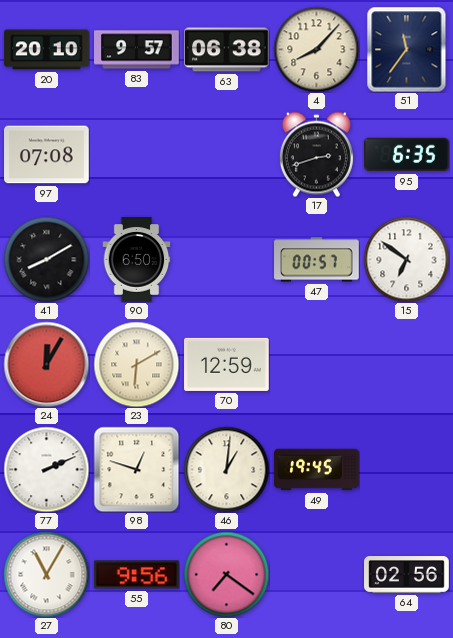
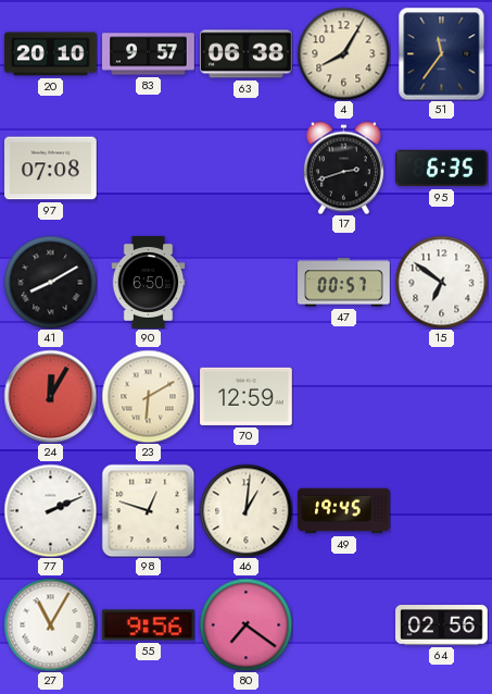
4: 8:07 -> 8:05 (343, 53)
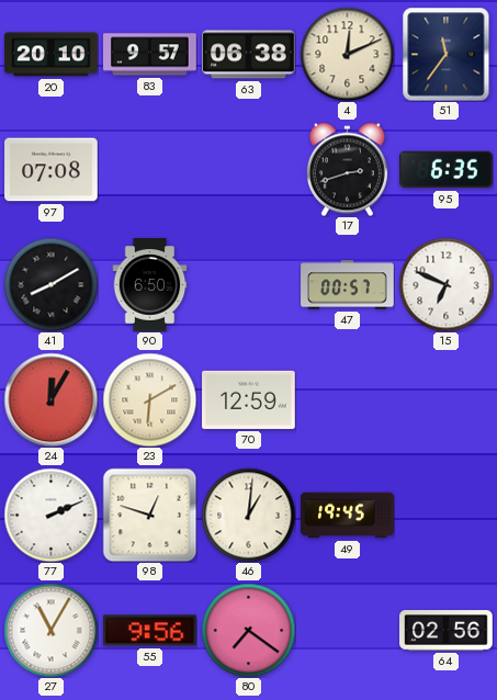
4: 8:05 -> 12:11 (347, 54)
15: 6:51 -> 6:49 (445, 284)
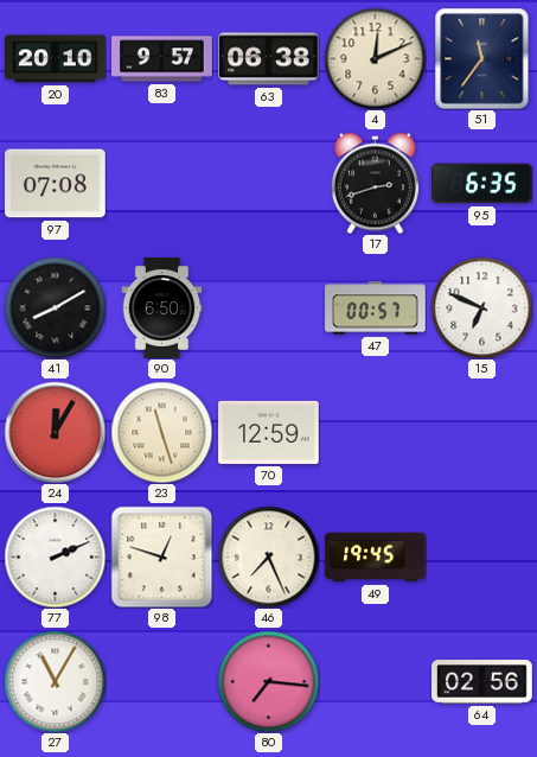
23: 6:10 -> 11:27 (161, 432)
46: 1:01 -> 7:26 (268, 556)
55: 9:56 -> none (150, 631)
80: 7:21 -> 7:16 (268, 681)
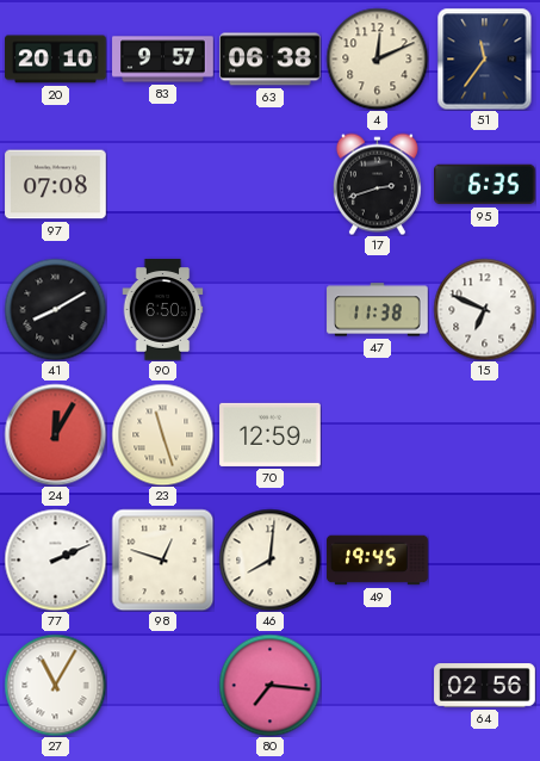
47: 00:57 -> 11:38 (378, 310)
46: 7:26 -> 8:01 (269, 559)
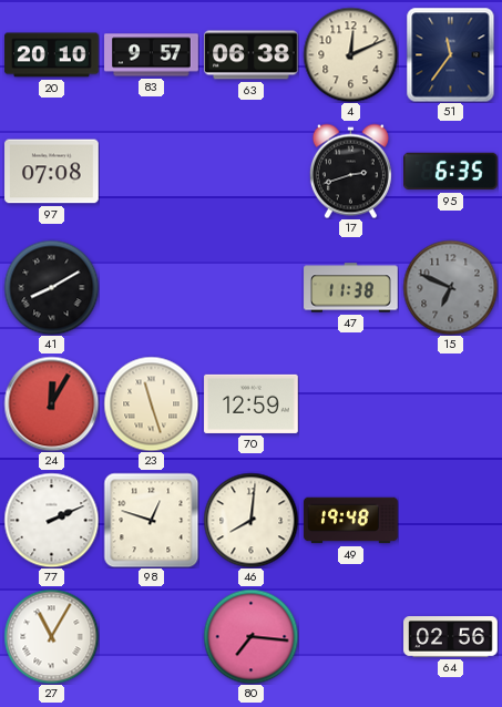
90: 6:50 -> none (163, 310)
15 dial: white -> grey (450, 287)
49: 19:45 -> 19:48 (351, 521)
